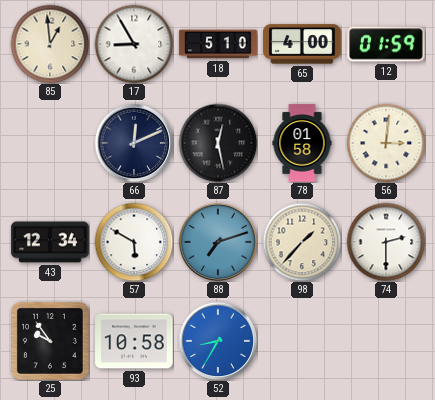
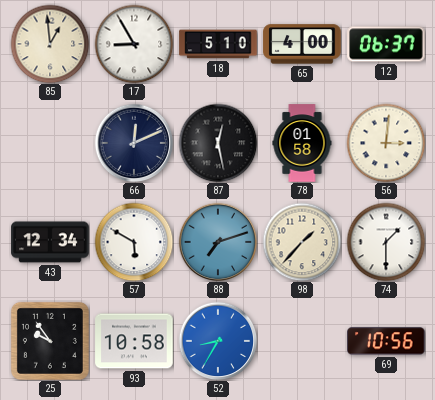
12: 01:59 -> 06:37 (386, 44)
74: 2:30 -> 1:30 (386, 242)
69: none -> 10:56 (386, 341)
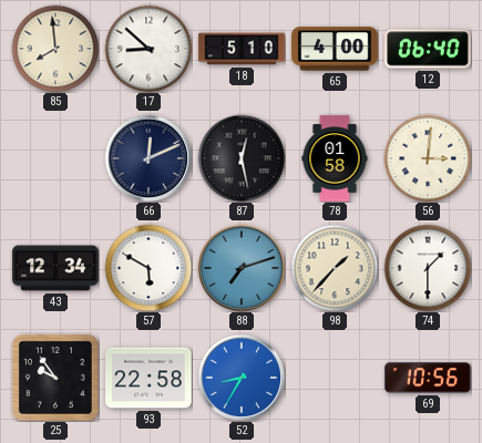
85: 12:59 -> 7:59 (55, 49)
17: 8:55 -> 8:52 (148, 49)
12: 06:37 -> 06:40 (428, 49)
93: 10:58 -> 22:58 (148, 378)
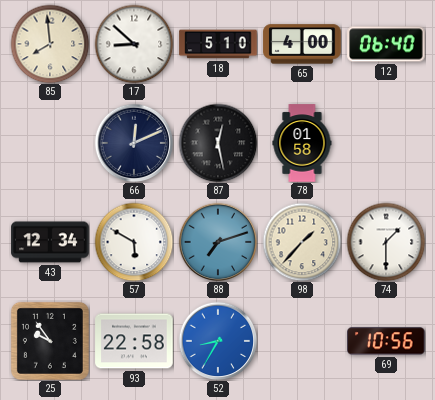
56: 3:01 -> none (428, 158)
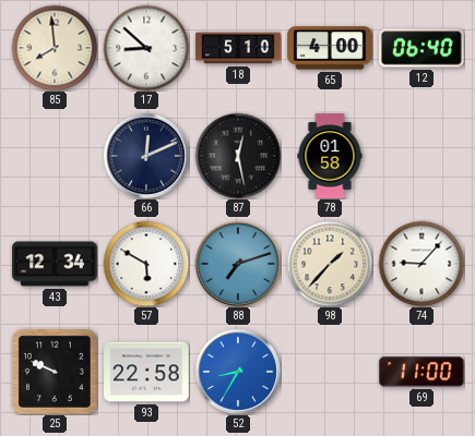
74: 1:30 -> 9:07 (421, 264)
25: 9:54 -> 9:49 (55, 372)
69: 10:56 -> 11:00 (421, 372)
